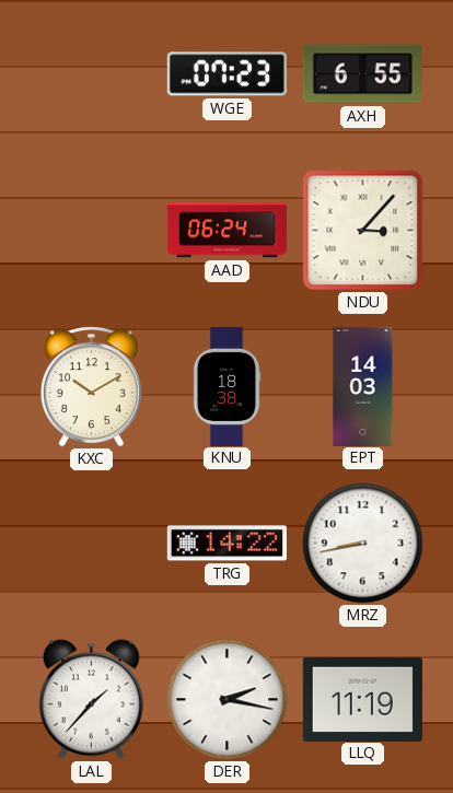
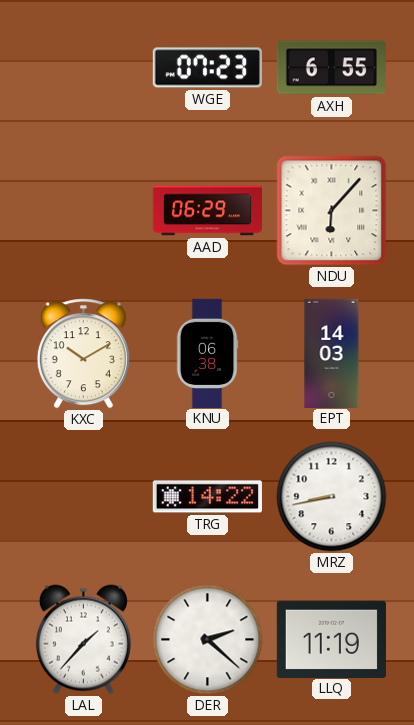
AAD: 06:24 -> 06:29 (207, 211)
NDU: 3:07 -> 6:07 (332, 211)
KNU: 18:38 -> 06:38 (207, 353)
DER: 2:17 -> 2:22 (208, 640)
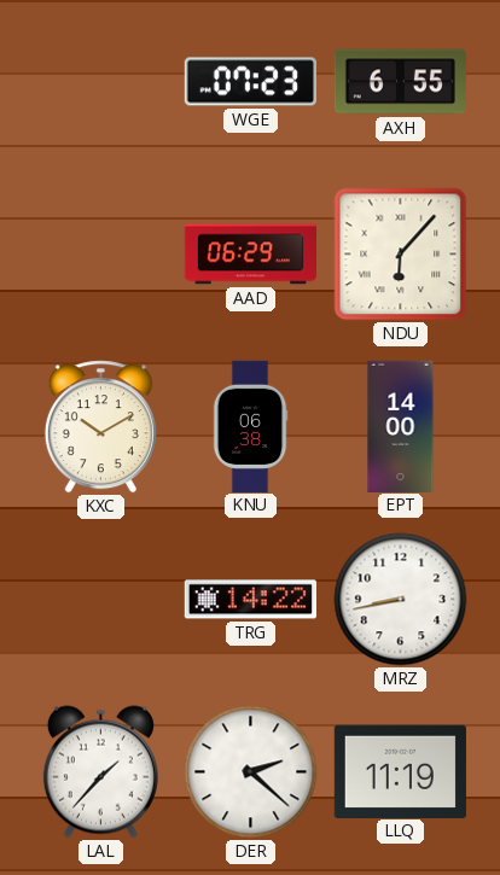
EPT: 14:03 -> 14:00 (401, 426)
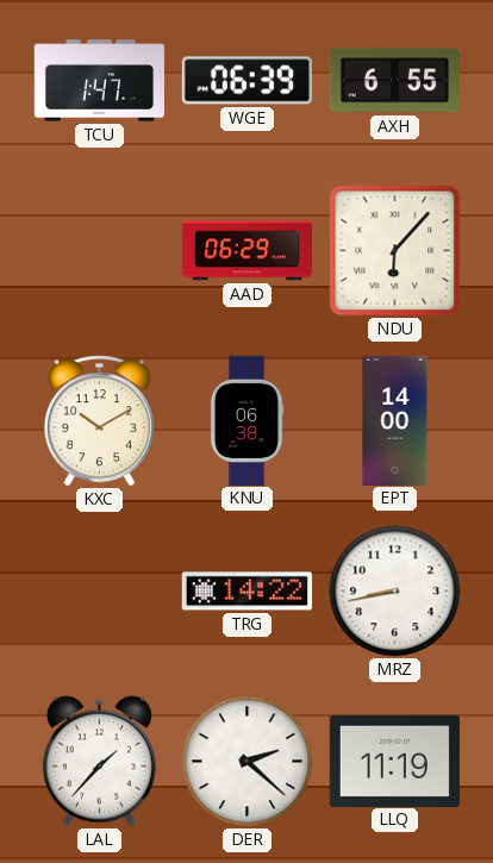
TCU: none -> 1:47 (99, 81)
WGE: 07:23 -> 06:39 (246, 81)
